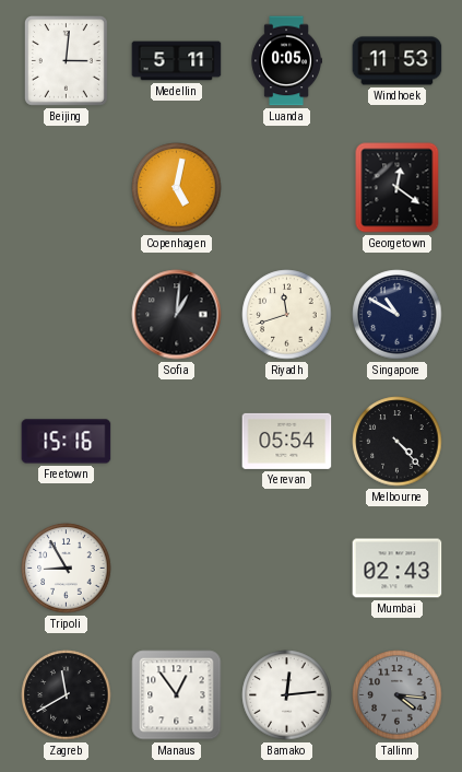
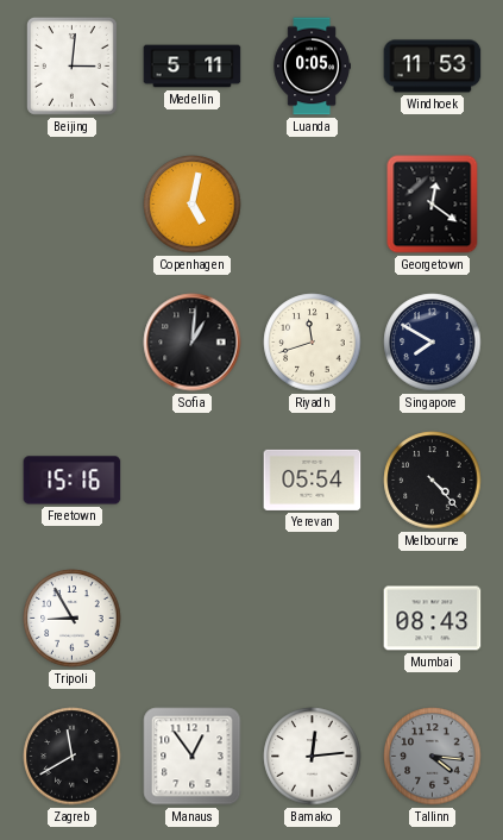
Singapore: 10:50 -> 7:50 (433, 343)
Mumbai: 02:43 -> 08:43 (433, 619)
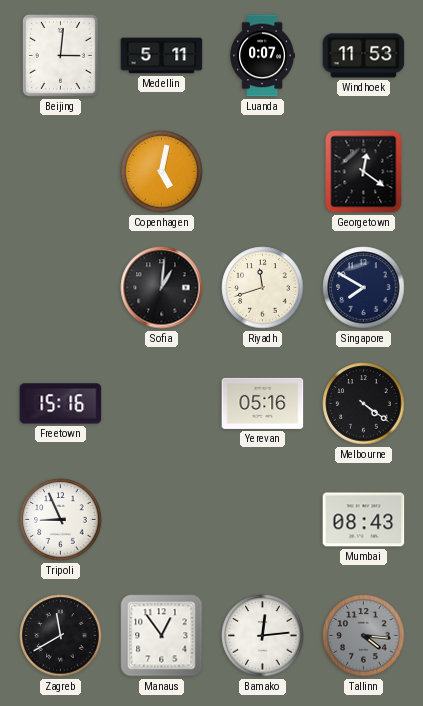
Luanda: 0:05 -> 0:07 (262, 56)
Yerevan: 05:54 -> 05:16 (263, 403)
Melbourne: 4:23 -> 4:21 (364, 404)
Tripoli: 8:55 -> 8:56 (61, 520)
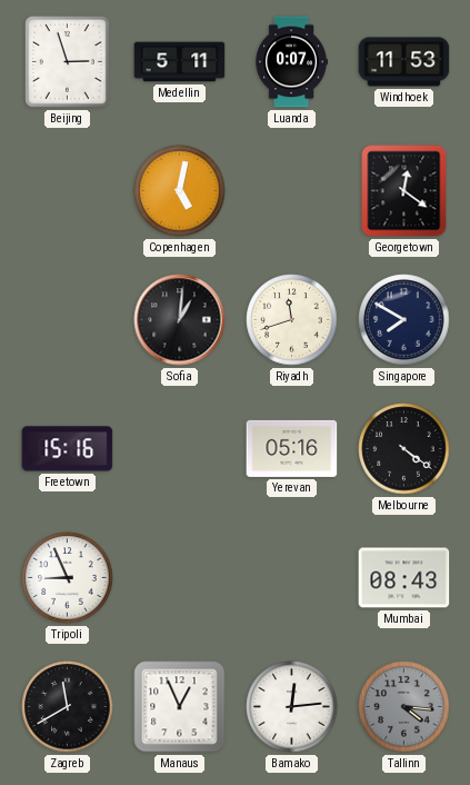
Beijing: 3:01 -> 2:57 (67, 61)
Manaus: 12:54 -> 12:56 (180, 707)
